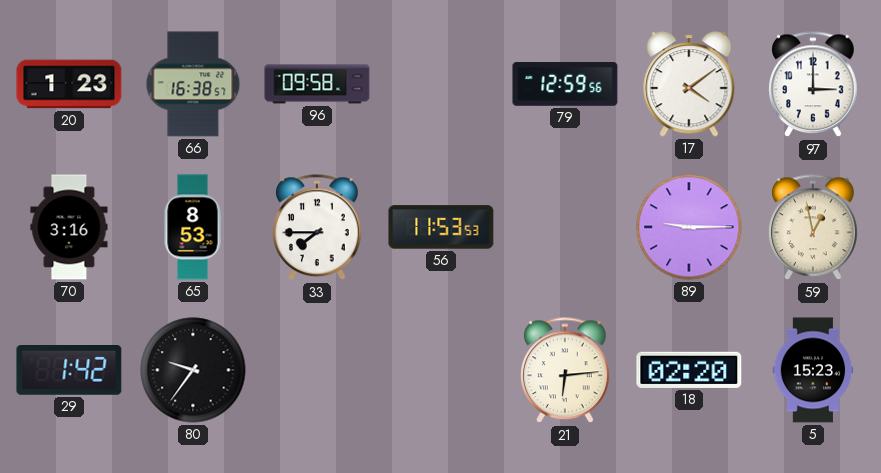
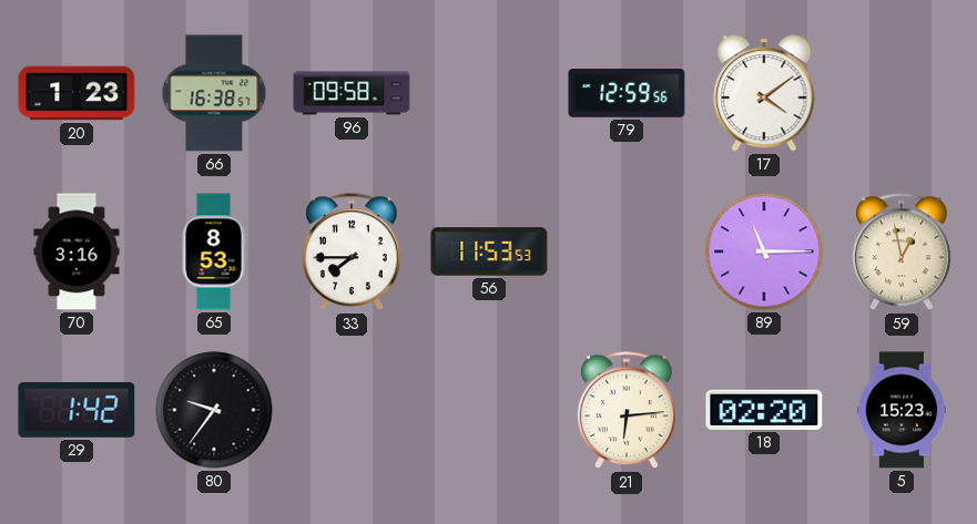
97: 3:00 -> none (813, 85)
89: 9:15 -> 11:15 (764, 251)
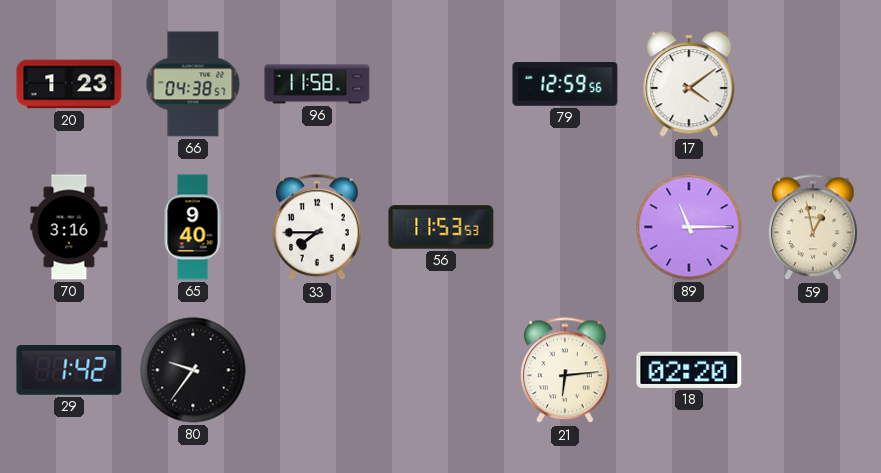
66: 16:38 -> 04:38 (193, 84)
96: 09:58 -> 11:58 (317, 84)
65: 8:53 -> 9:40 (193, 227)
5: 15:23 -> none (902, 410)
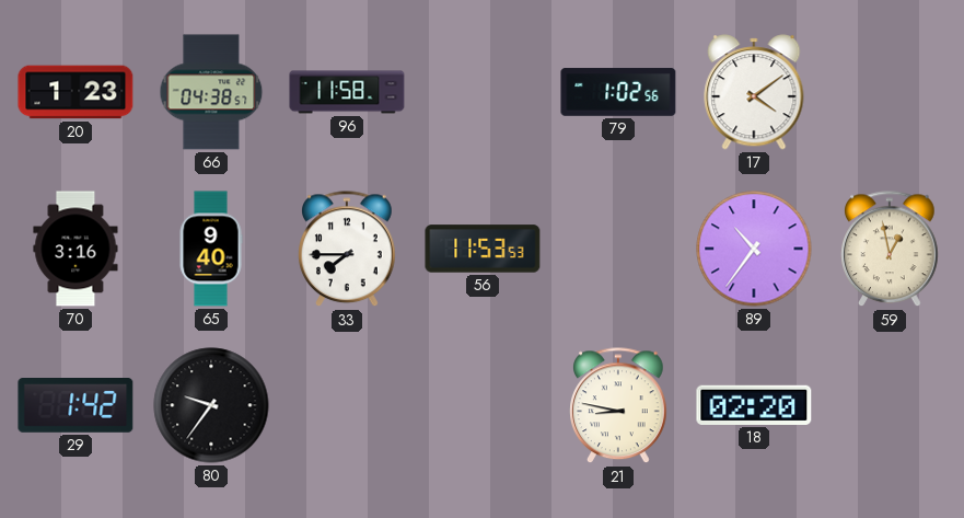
79: 12:59 -> 1:02 (618, 92)
89: 11:15 -> 10:36 (754, 249)
21: 6:14 -> 8:47 (618, 406)
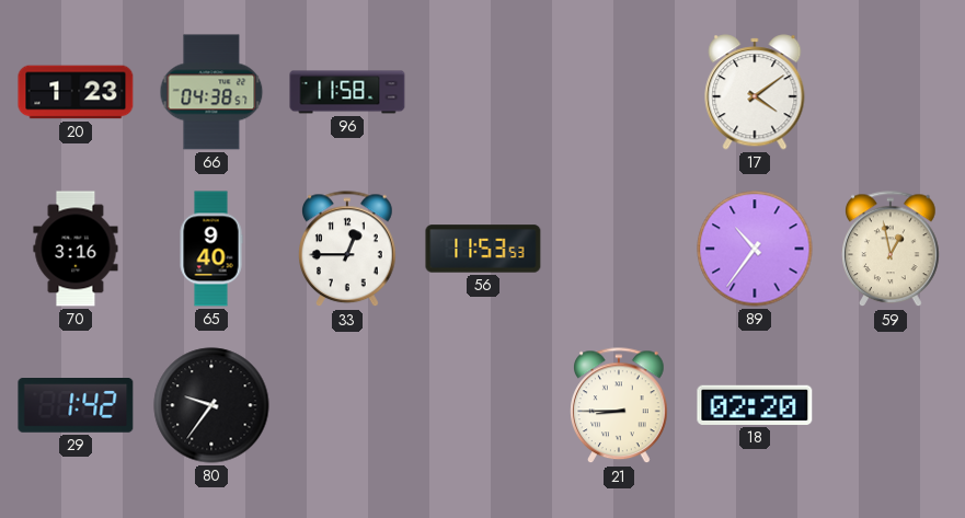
79: 1:02 -> none (618, 92)
33: 7:45 -> 12:45 (347, 250)
21: 8:47 -> 8:45 (619, 406)
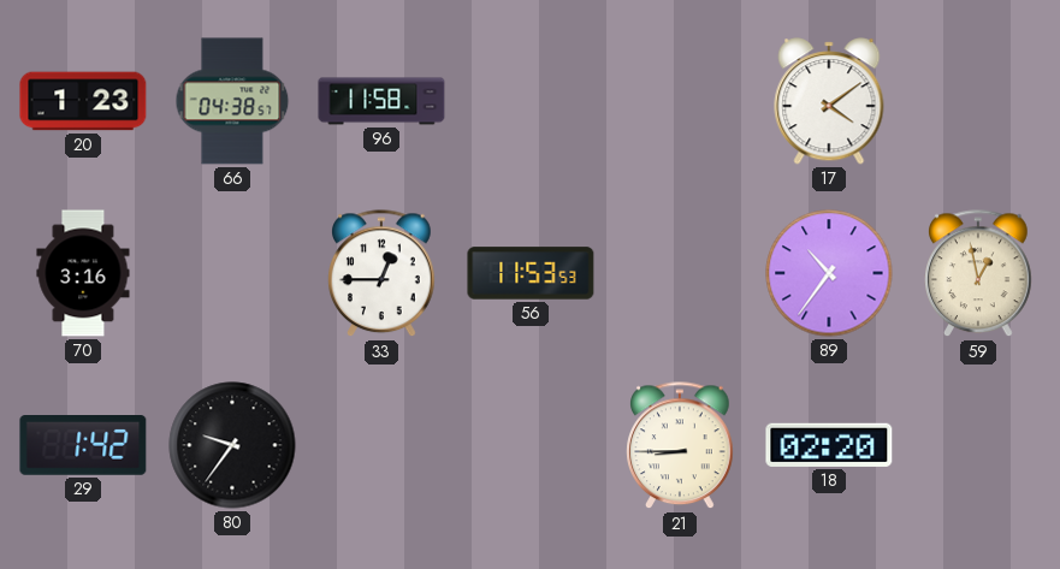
65: 9:40 -> none (211, 249)
